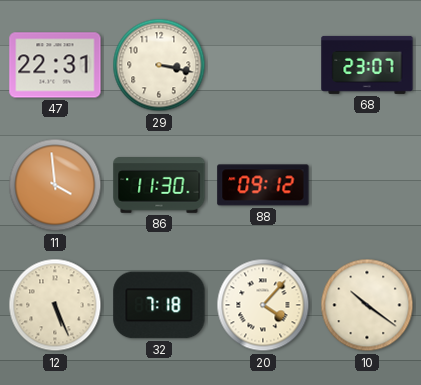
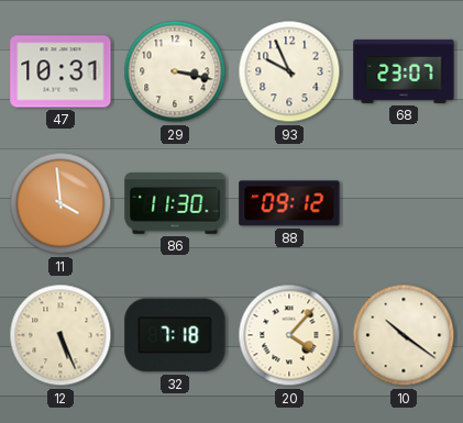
47: 22:31 -> 10:31 (60, 71)
93: none -> 9:56 (289, 71)
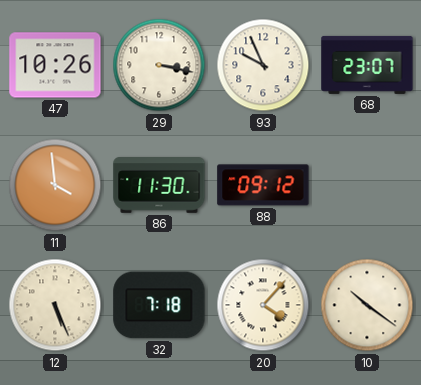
47: 10:31 -> 10:26 (55, 65)
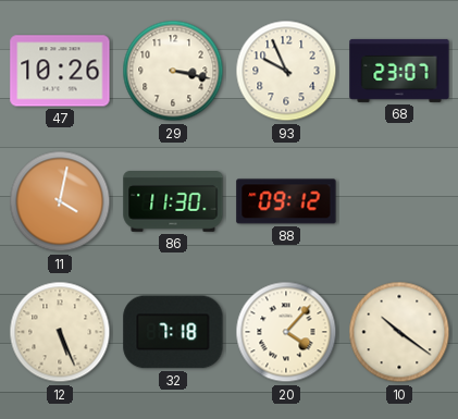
11: 3:59 -> 4:02 (60, 201)
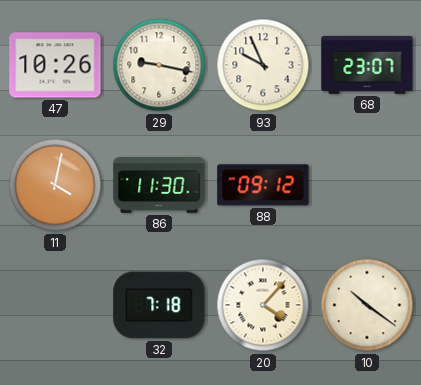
29: 3:17 -> 9:17 (159, 65)
12: 5:26 -> none (60, 332)
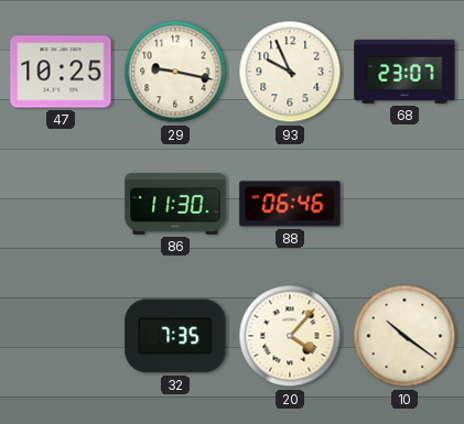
47: 10:26 -> 10:25 (61, 72)
11: 4:02 -> none (55, 185)
88: 09:12 -> 06:46 (290, 204)
32: 7:18 -> 7:35 (175, 336)
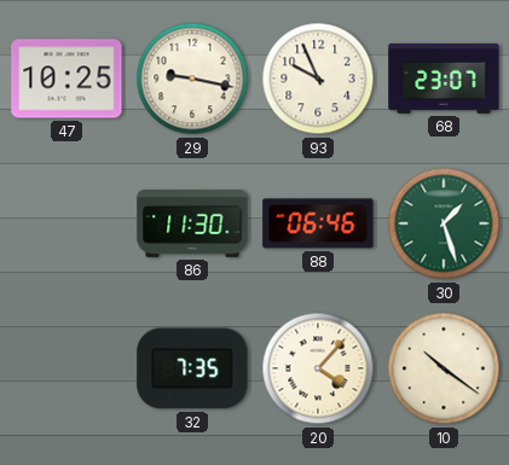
30: none -> 1:27 (444, 223)
